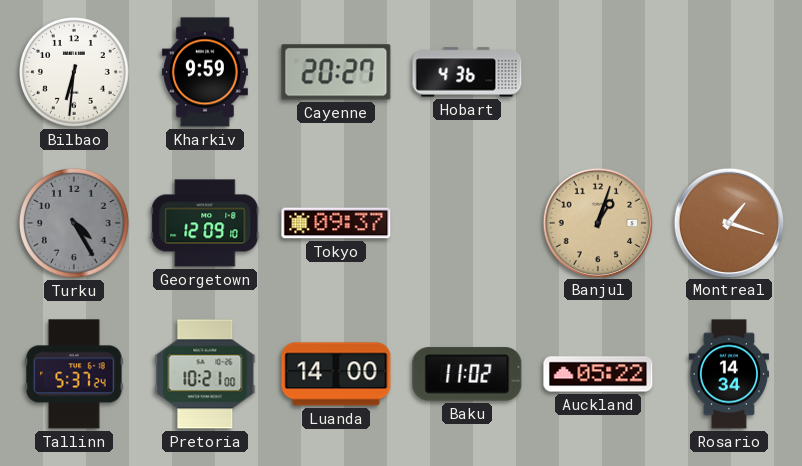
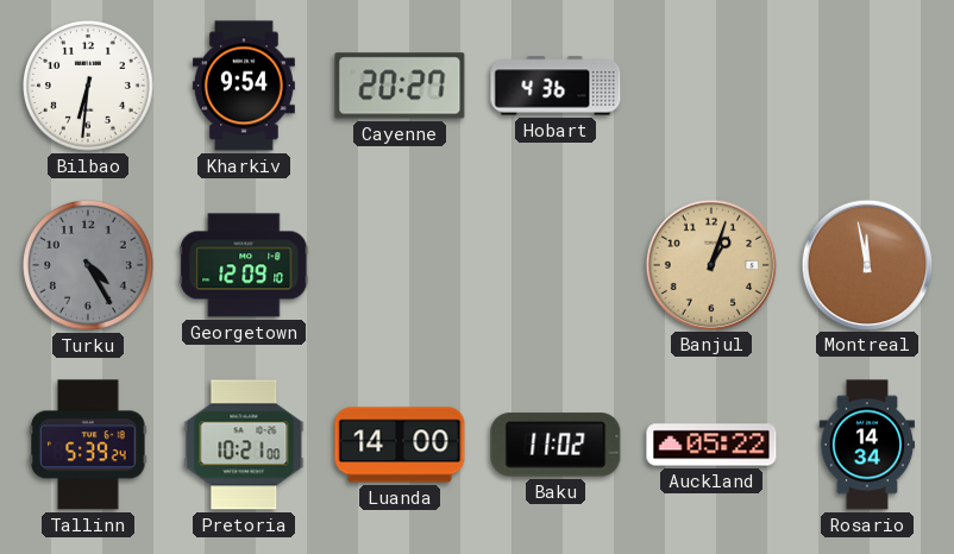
Kharkiv: 9:59 -> 9:54 (244, 86)
Tokyo: 09:37 -> none (336, 223)
Montreal: 1:18 -> 11:58 (866, 264)
Tallinn: 5:37 -> 5:39 (88, 445)
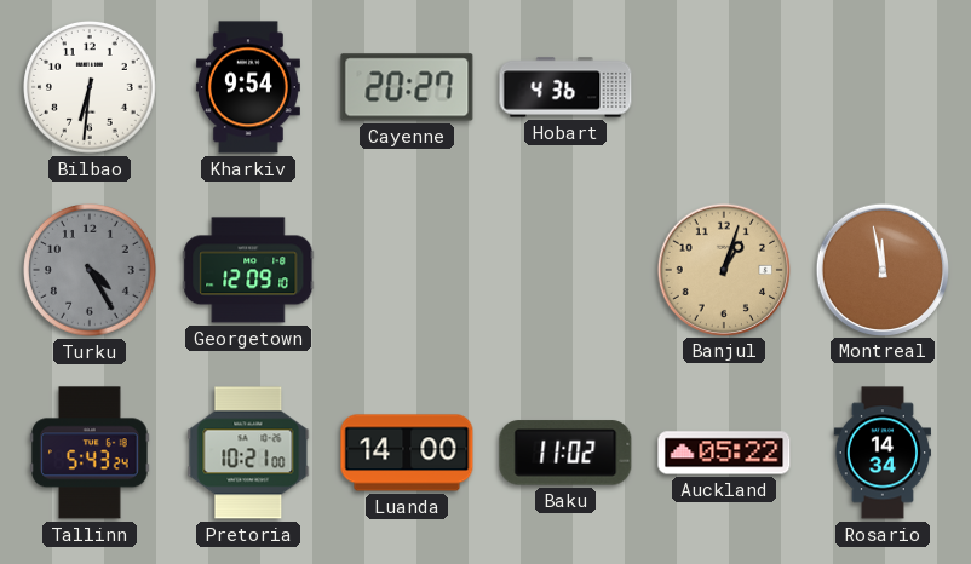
Tallinn: 5:39 -> 5:43 (90, 453)
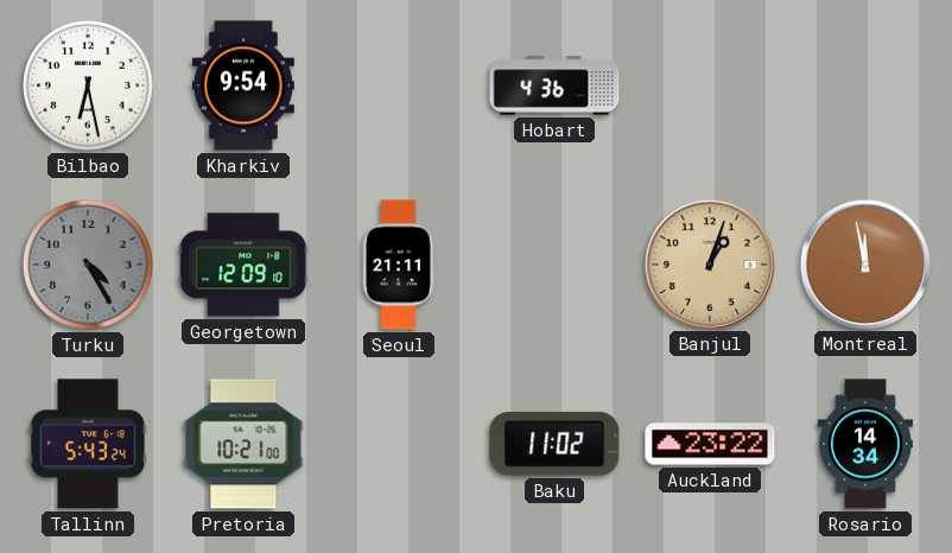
Bilbao: 6:31 -> 6:28 (89, 87)
Cayenne: 20:27 -> none (407, 87)
Seoul: none -> 21:11 (399, 265)
Luanda: 14:00 -> none (407, 453)
Auckland: 05:22 -> 23:22 (710, 444)
